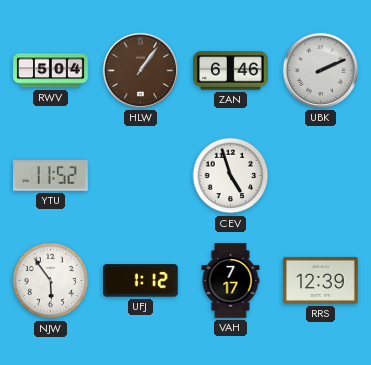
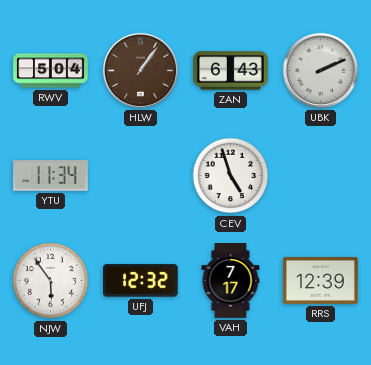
ZAN: 6:46 -> 6:43 (231, 71)
YTU: 11:52 -> 11:34 (51, 176)
UFJ: 1:12 -> 12:32 (141, 281)
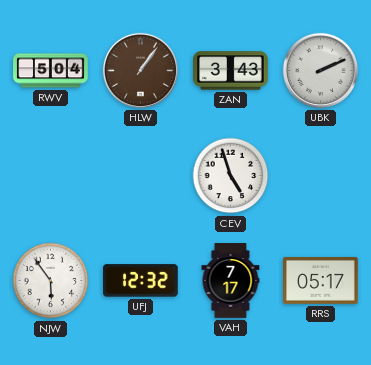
ZAN: 6:43 -> 3:43 (231, 71)
YTU: 11:34 -> none (51, 176)
RRS: 12:39 -> 05:17 (321, 280)
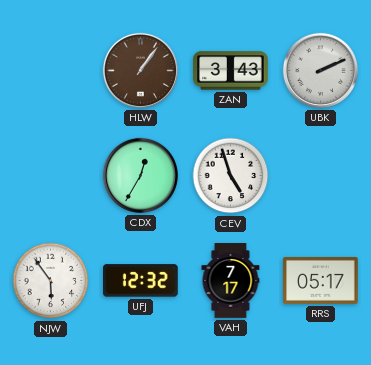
RWV: 5:04 -> none (51, 71)
CDX: none -> 12:35 (140, 175)
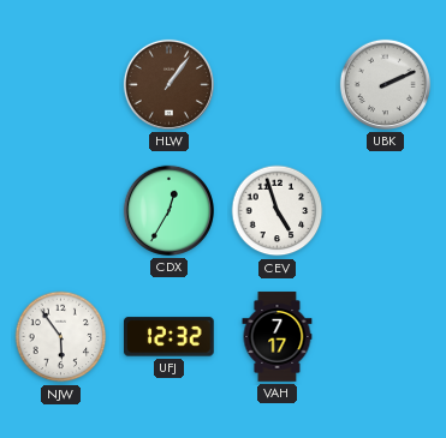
ZAN: 3:43 -> none (231, 71)
RRS: 05:17 -> none (321, 280)
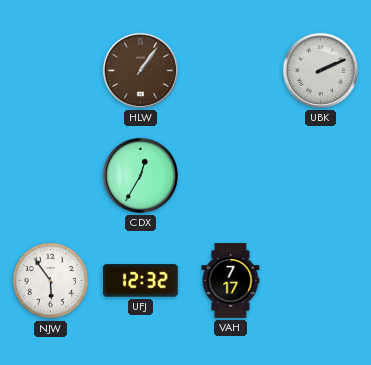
CEV: 4:57 -> none (278, 211)
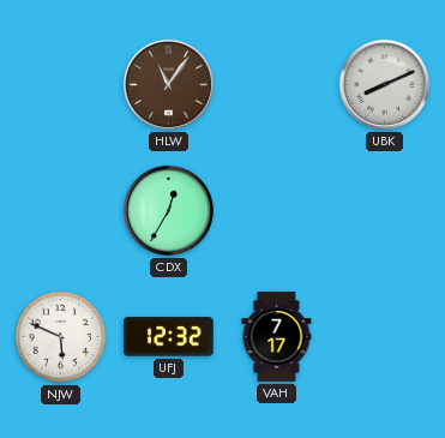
HLW: 1:06 -> 11:06 (168, 84)
UBK: 2:11 -> 8:11 (384, 84)
NJW: 5:54 -> 5:49 (61, 337)
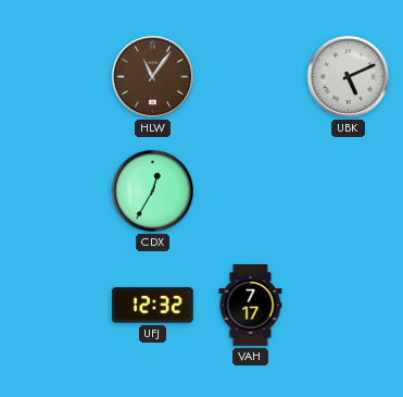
UBK: 8:11 -> 5:11 (348, 76)
NJW: 5:49 -> none (61, 337)
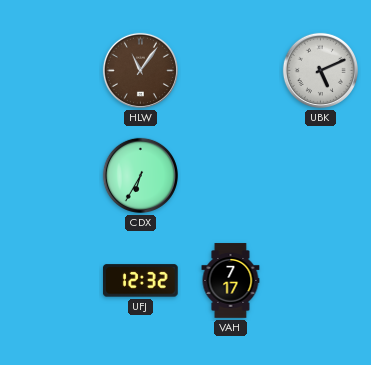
CDX: 12:35 -> 6:35 (140, 175)
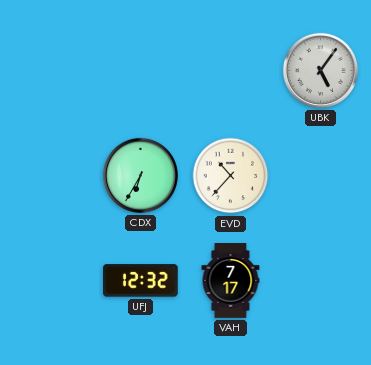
HLW: 11:06 -> none (140, 70)
UBK: 5:11 -> 5:06 (320, 70)
EVD: none -> 10:37 (231, 176)
